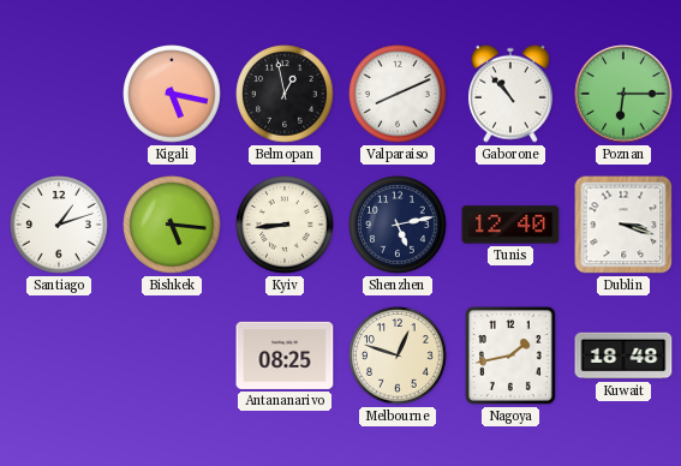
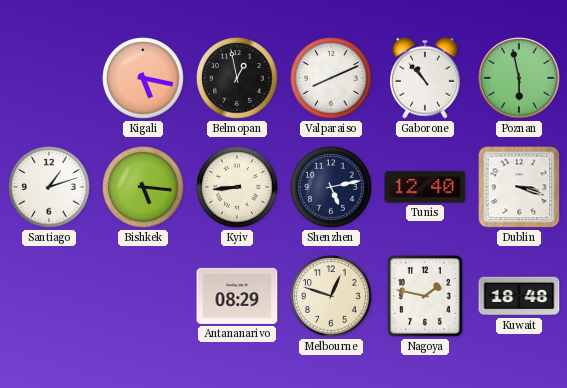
Poznan: 6:15 -> 5:58 (519, 78)
Antananarivo: 08:25 -> 08:29 (237, 296)
Nagoya: 1:43 -> 1:47 (425, 296)
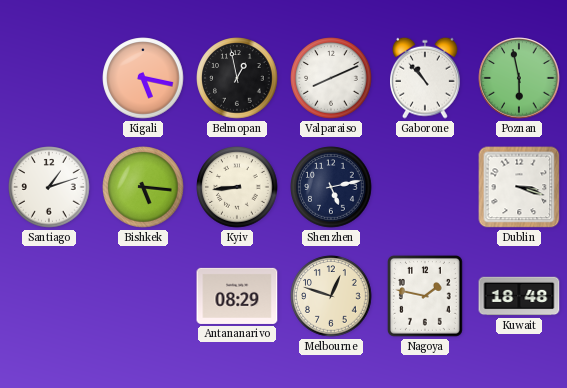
Tunis: 12:40 -> none (425, 187)
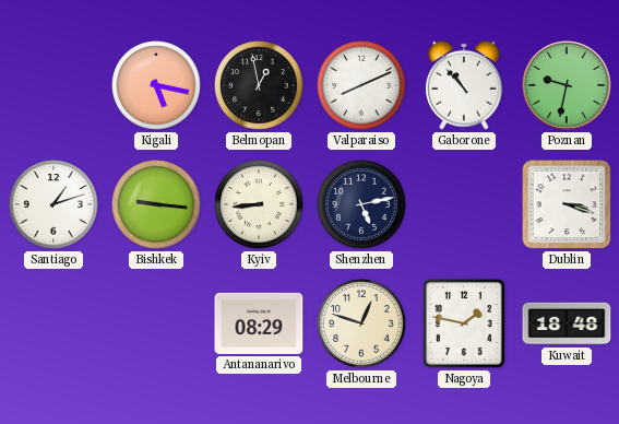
Poznan: 5:58 -> 9:32 (567, 85)
Bishkek: 5:16 -> 9:16 (156, 204)
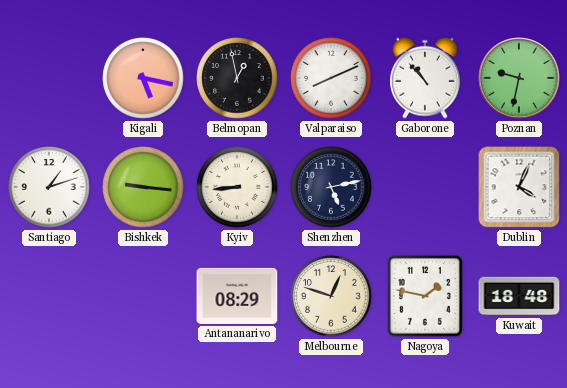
Dublin: 3:18 -> 4:04 (519, 187)
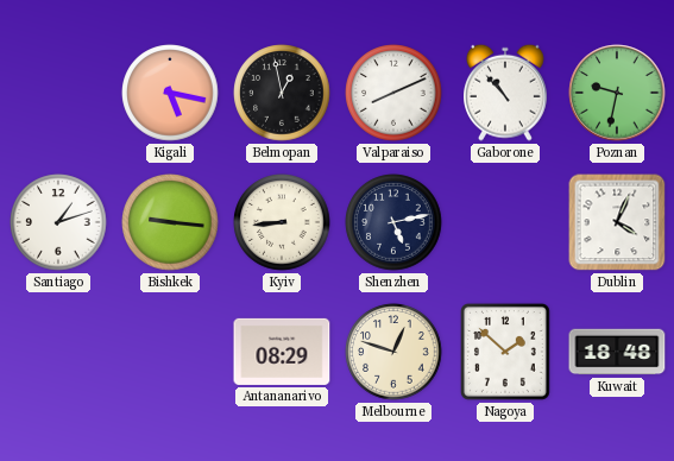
Nagoya: 1:47 -> 1:52 (505, 352)
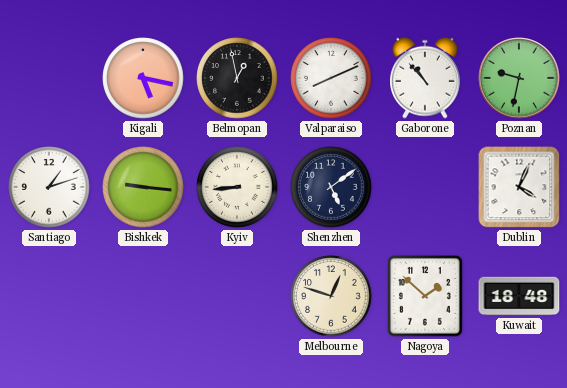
Shenzhen: 5:13 -> 5:09 (331, 187)
Antananarivo: 08:29 -> none (282, 352)
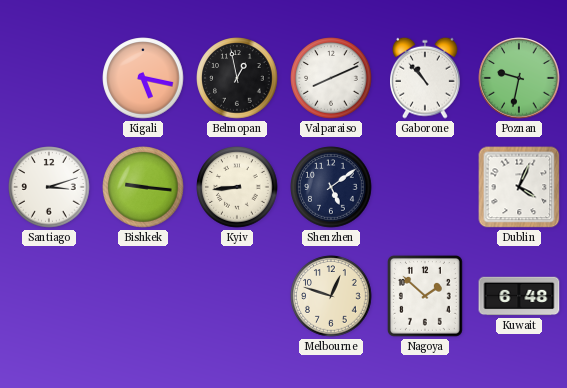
Santiago: 1:12 -> 3:12 (49, 187)
Kuwait: 18:48 -> 6:48 (519, 296)
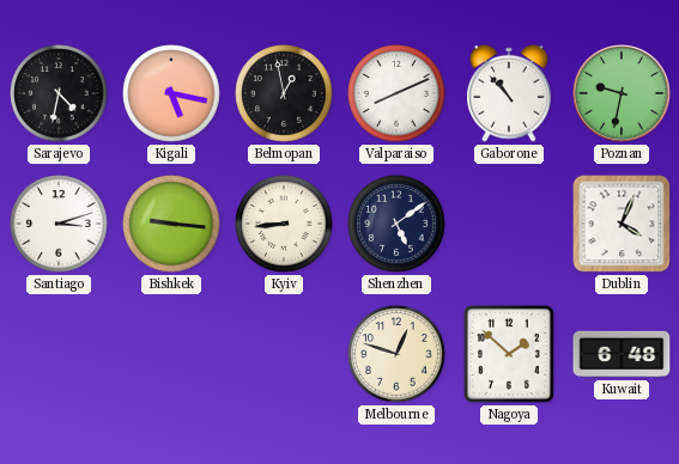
Sarajevo: none -> 4:32 (59, 93)
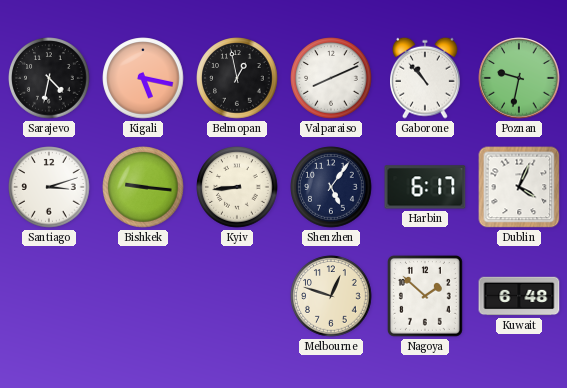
Shenzhen: 5:09 -> 5:06 (331, 187)
Harbin: none -> 6:17 (425, 187)
